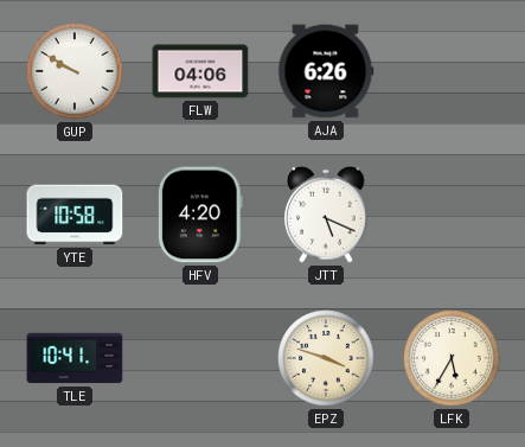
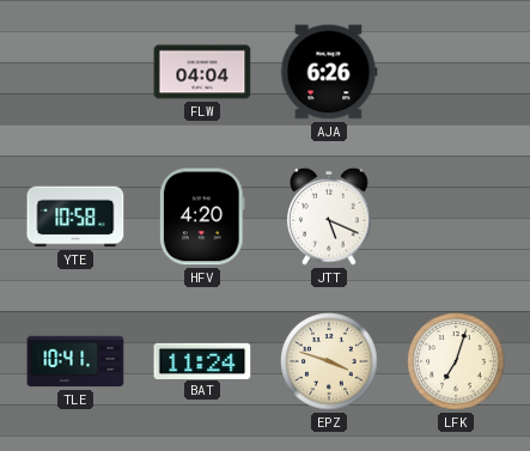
GUP: 9:50 -> none (75, 71)
FLW: 04:06 -> 04:04 (202, 72)
BAT: none -> 11:24 (202, 360)
LFK: 5:35 -> 7:03 (456, 361)
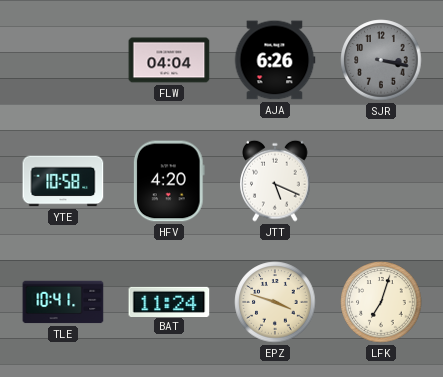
SJR: none -> 3:17 (381, 60)
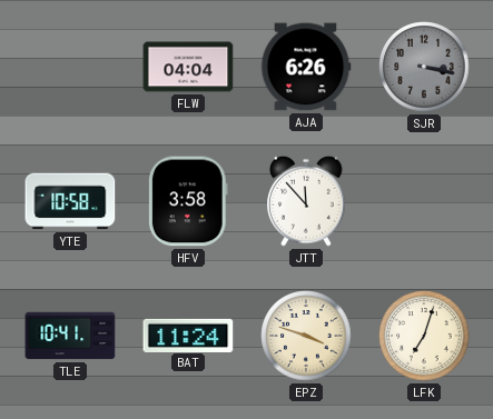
HFV: 4:20 -> 3:58 (188, 201)
JTT: 5:19 -> 11:53 (306, 201)
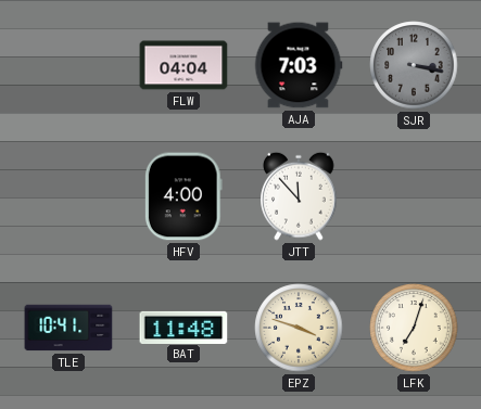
AJA: 6:26 -> 7:03 (299, 65)
YTE: 10:58 -> none (70, 201)
HFV: 3:58 -> 4:00 (183, 196)
BAT: 11:24 -> 11:48 (183, 327)
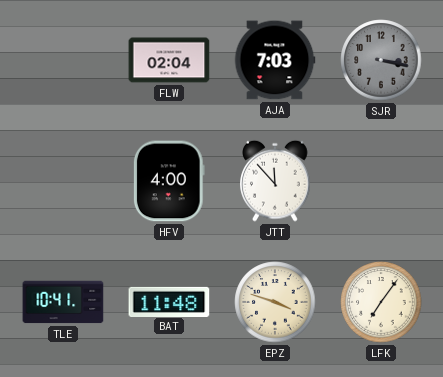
FLW: 04:04 -> 02:04 (169, 60)
LFK: 7:03 -> 7:06 (381, 302)
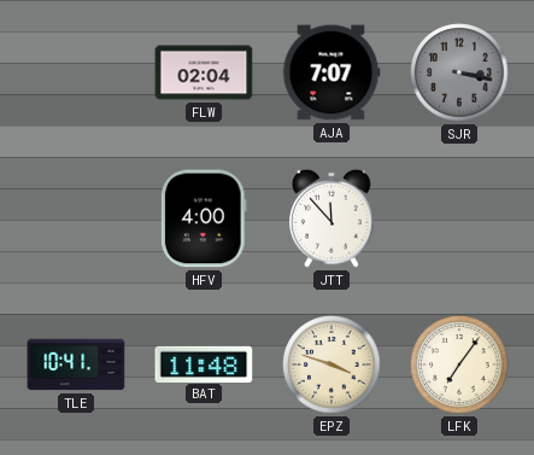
AJA: 7:03 -> 7:07 (331, 72)
